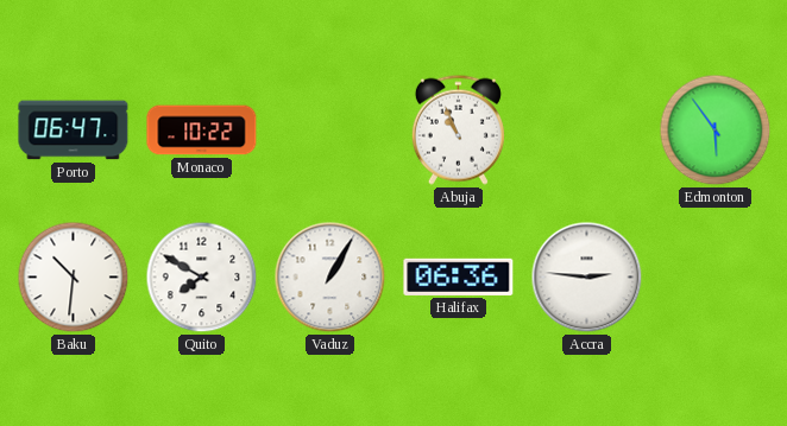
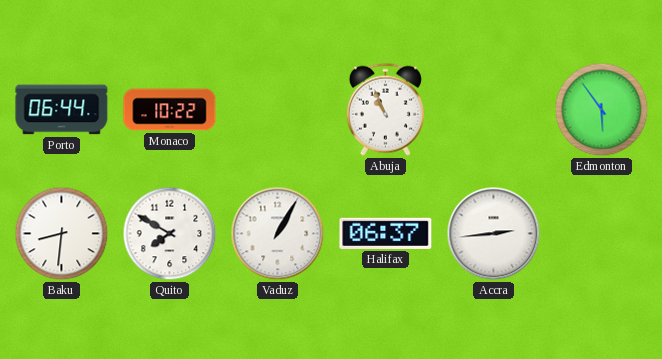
Porto: 06:47 -> 06:44 (62, 110)
Baku: 10:31 -> 8:31 (62, 234)
Halifax: 06:36 -> 06:37 (386, 233)
Accra: 2:46 -> 2:44 (494, 234)
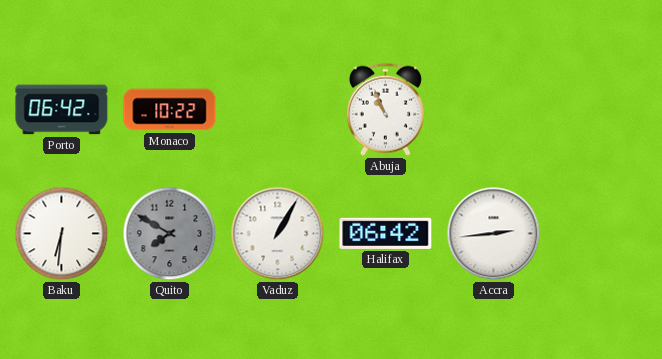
Porto: 06:44 -> 06:42 (62, 110)
Edmonton: 5:54 -> none (602, 110)
Baku: 8:31 -> 6:31 (62, 234)
Quito dial: white -> grey (170, 234)
Halifax: 06:37 -> 06:42 (386, 233)
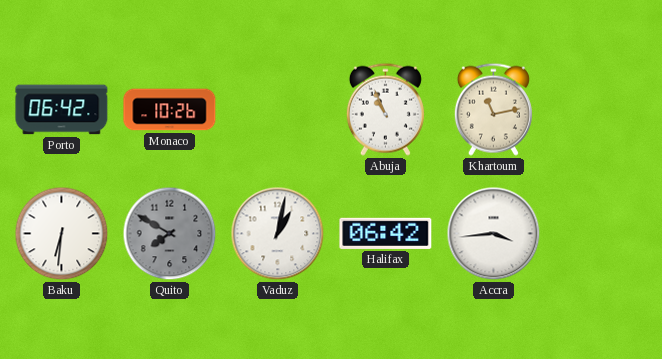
Monaco: 10:22 -> 10:26 (170, 110)
Khartoum: none -> 11:13 (493, 109)
Vaduz: 1:05 -> 1:02 (278, 234)
Accra: 2:44 -> 3:44 (494, 234)
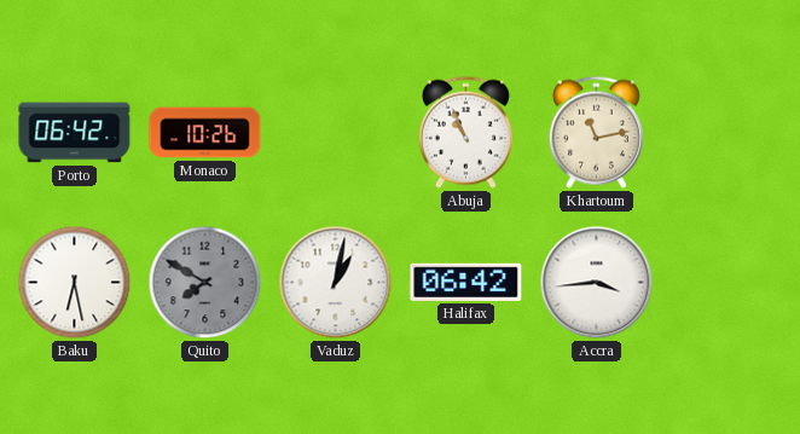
Baku: 6:31 -> 6:28 (75, 283)
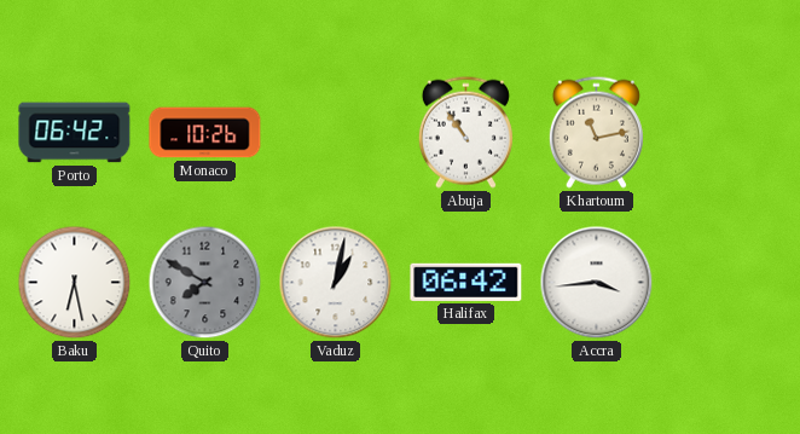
Abuja: 10:56 -> 10:54 (465, 132)
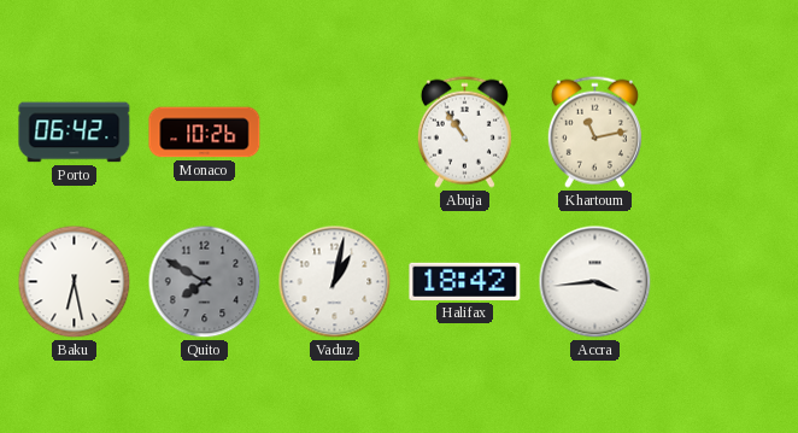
Halifax: 06:42 -> 18:42 (465, 281)
